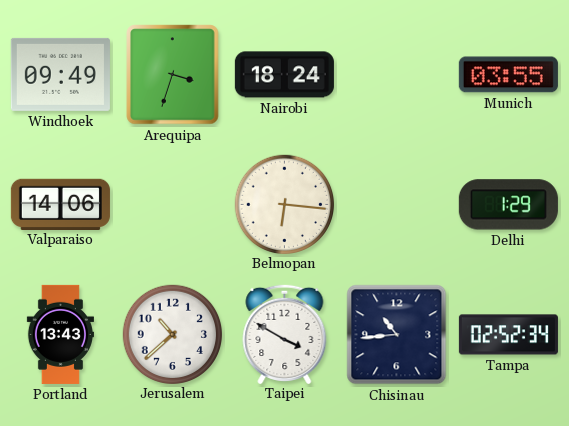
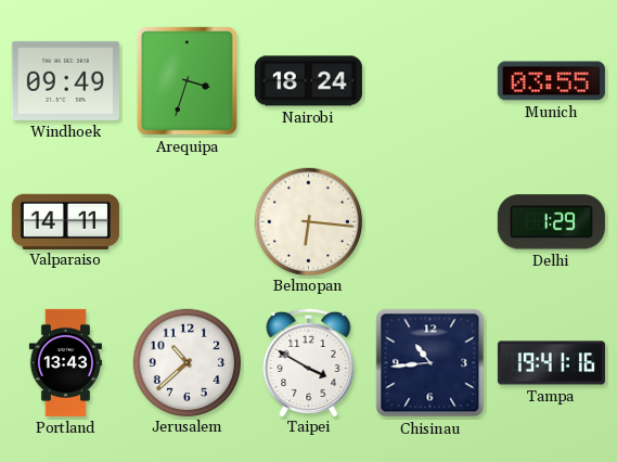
Valparaiso: 14:06 -> 14:11 (65, 221)
Tampa: 02:52 -> 19:41 (551, 363)
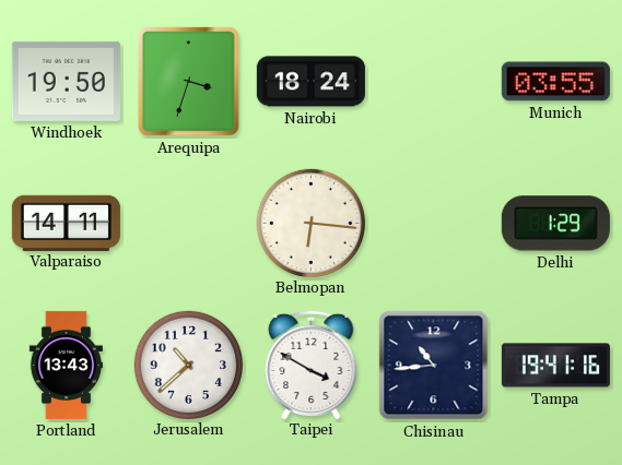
Windhoek: 09:49 -> 19:50 (66, 81)
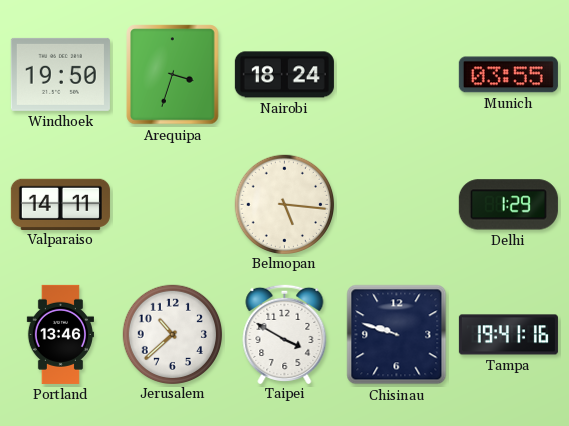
Belmopan: 6:16 -> 5:16 (284, 204)
Portland: 13:43 -> 13:46 (60, 334)
Chisinau: 10:44 -> 9:48 (397, 335)
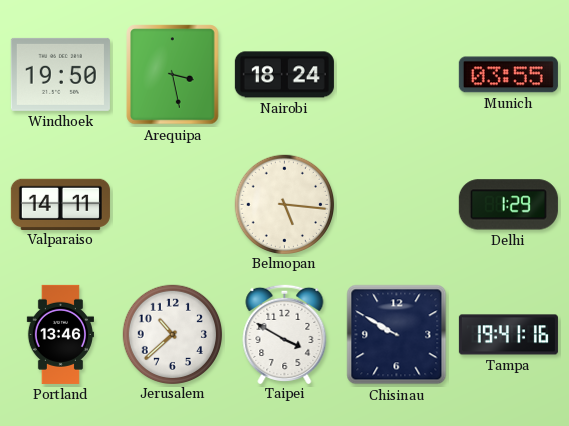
Arequipa: 3:33 -> 3:28 (173, 75)
Chisinau: 9:48 -> 9:50 (397, 335)
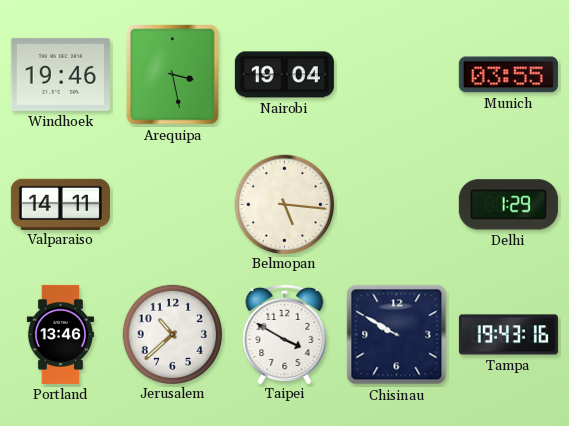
Windhoek: 19:50 -> 19:46 (60, 74)
Nairobi: 18:24 -> 19:04 (284, 75)
Tampa: 19:41 -> 19:43 (508, 335)
